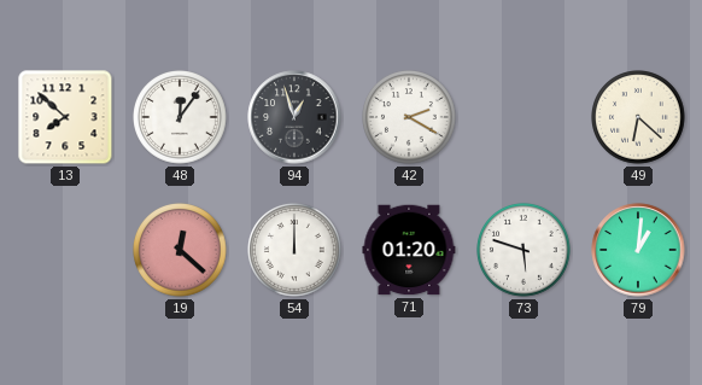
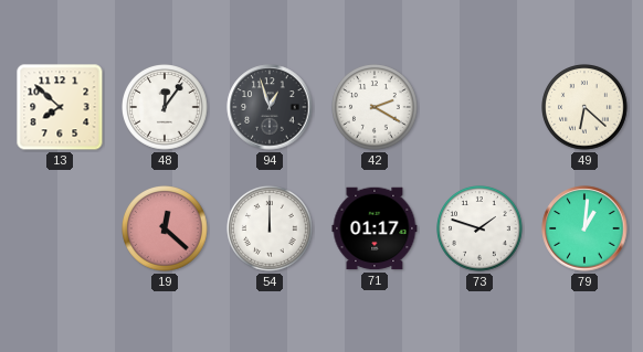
71: 01:20 -> 01:17 (375, 228)
73: 5:48 -> 1:48 (479, 228)
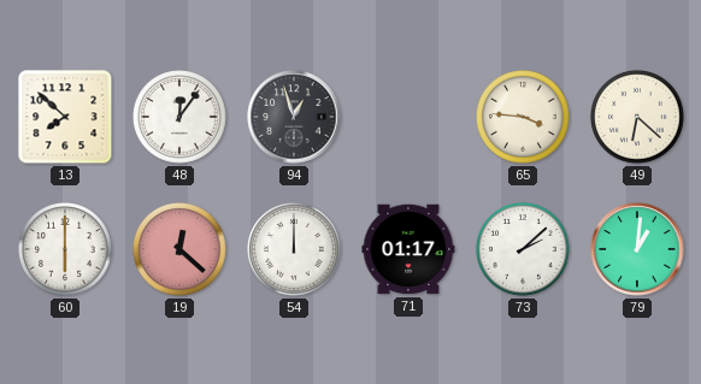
42: 2:20 -> none (375, 107)
65: none -> 3:46 (523, 117)
60: none -> 6:00 (65, 249)
73: 1:48 -> 2:08 (523, 249)
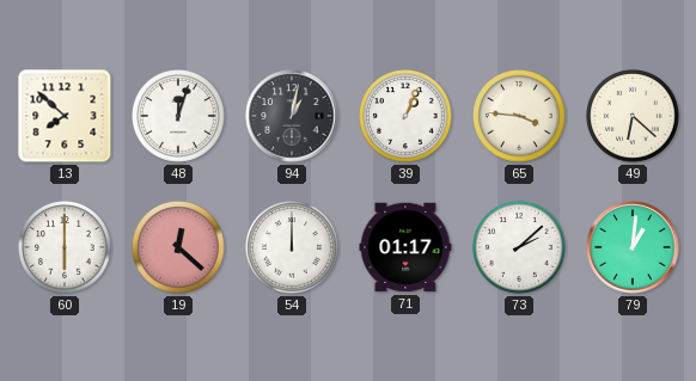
48: 12:06 -> 12:03 (178, 116)
94: 12:57 -> 1:02 (292, 116)
39: none -> 1:04 (405, 116)
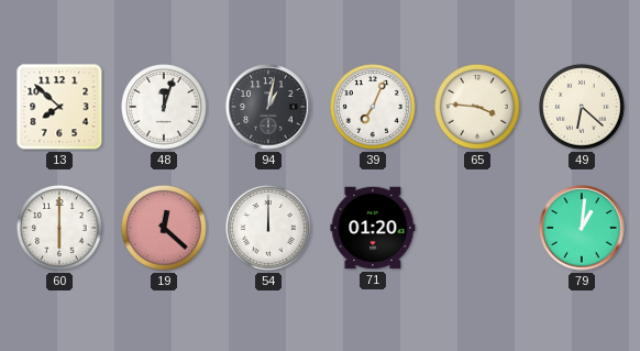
39: 1:04 -> 7:04 (373, 107)
71: 01:17 -> 01:20 (373, 228)
73: 2:08 -> none (519, 247)
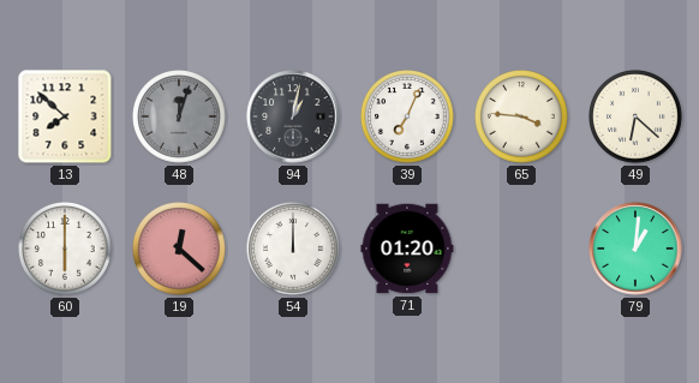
48 dial: white -> grey (179, 116)
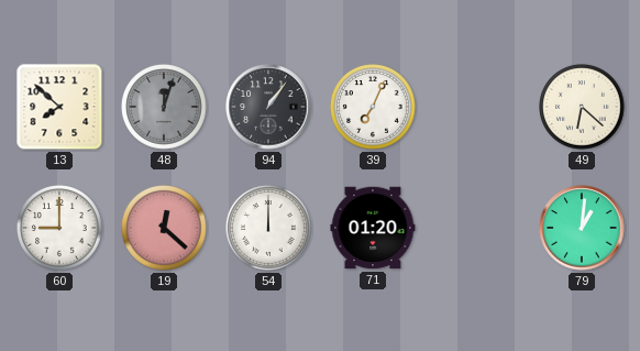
94: 1:02 -> 1:06 (268, 107)
65: 3:46 -> none (521, 116)
60: 6:00 -> 9:00 (59, 228)
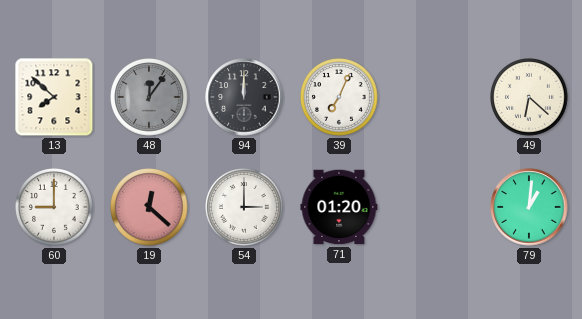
48: 12:03 -> 12:06 (149, 97)
94: 1:06 -> 12:00 (244, 97)
54: 12:00 -> 3:00 (244, 207)
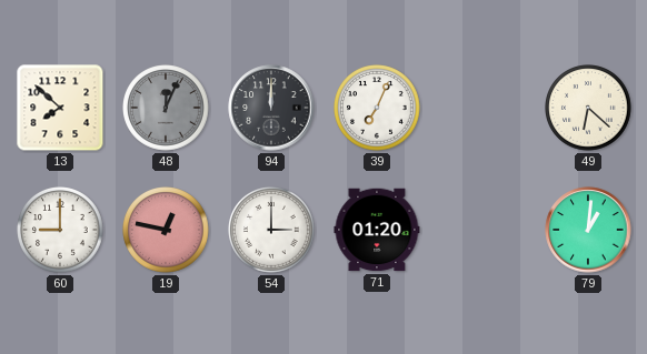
48: 12:06 -> 12:04 (166, 108)
19: 12:22 -> 12:47 (166, 230)
